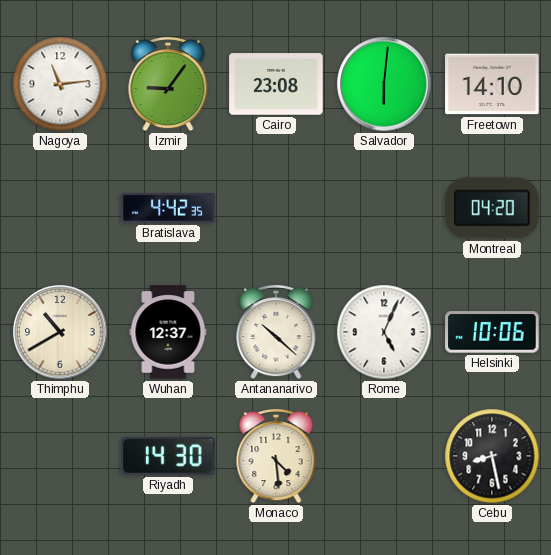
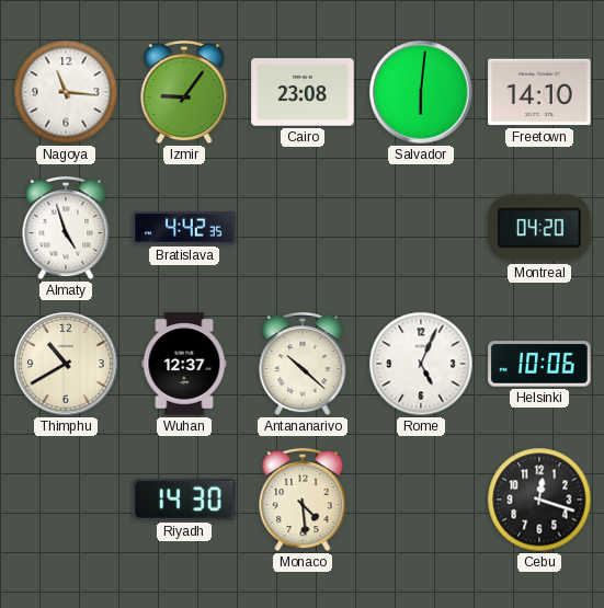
Nagoya: 11:14 -> 11:16 (66, 92)
Almaty: none -> 4:57 (66, 228)
Cebu: 8:28 -> 12:18 (539, 500)
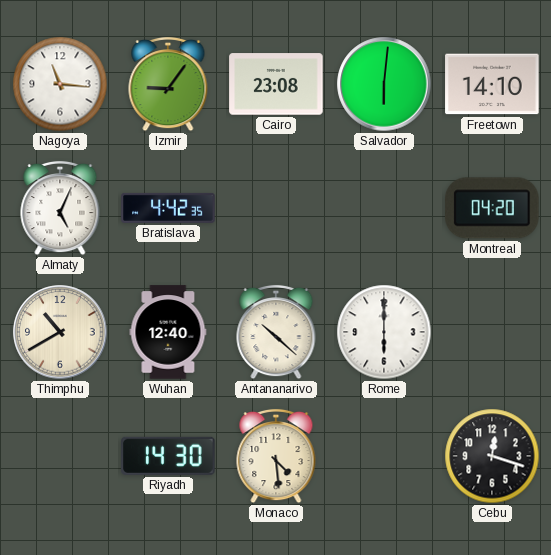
Almaty: 4:57 -> 5:04 (60, 208)
Wuhan: 12:37 -> 12:40 (168, 332)
Rome: 5:04 -> 6:00 (384, 332)
Helsinki: 10:06 -> none (539, 364)
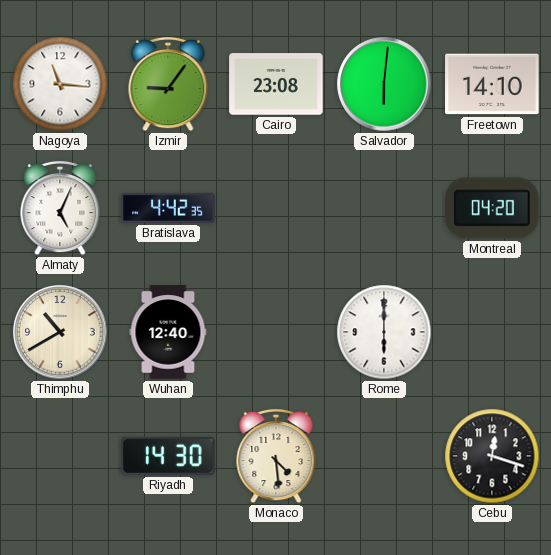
Antananarivo: 10:22 -> none (276, 332)
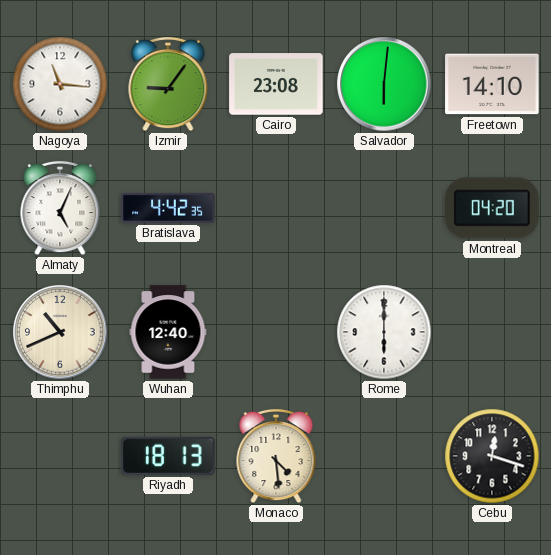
Thimphu: 10:40 -> 10:41 (60, 332)
Riyadh: 14:30 -> 18:13 (168, 456)
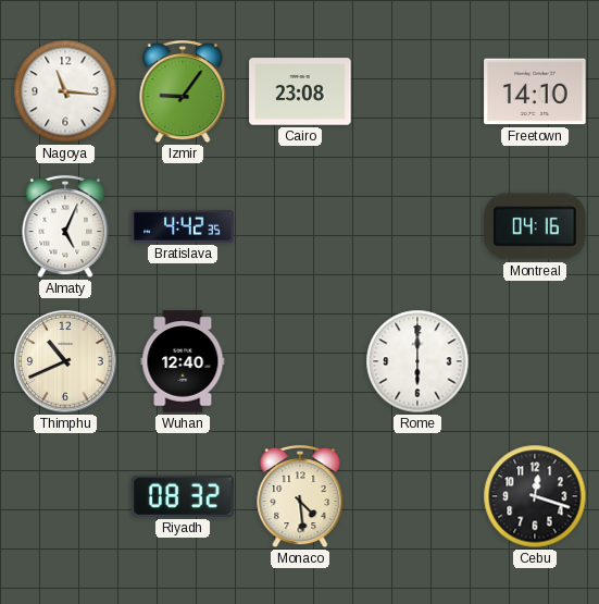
Salvador: 6:01 -> none (384, 84)
Montreal: 04:20 -> 04:16 (536, 226)
Riyadh: 18:13 -> 08:32 (183, 496)
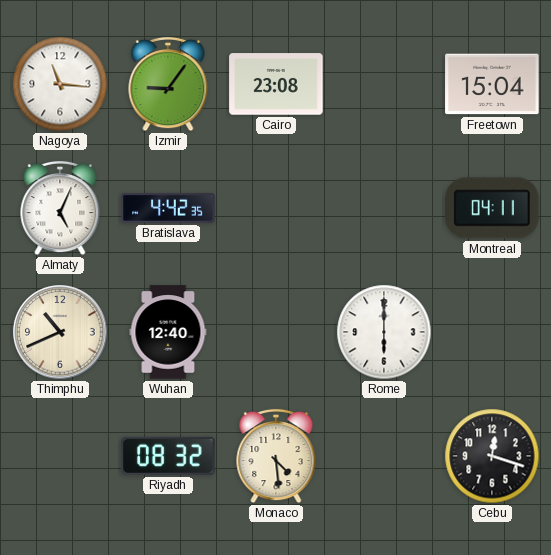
Freetown: 14:10 -> 15:04 (492, 84)
Montreal: 04:16 -> 04:11 (493, 208)
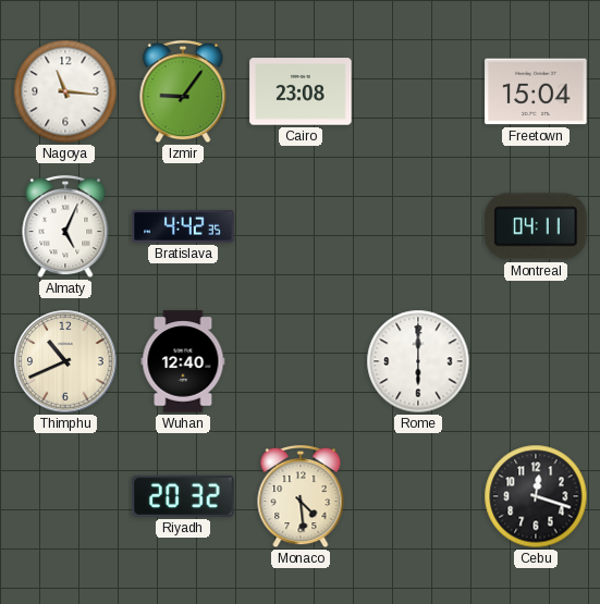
Riyadh: 08:32 -> 20:32 (183, 496)
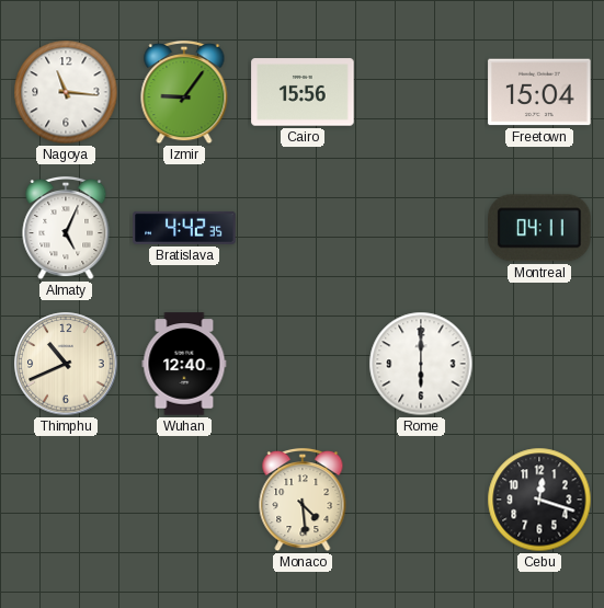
Cairo: 23:08 -> 15:56 (303, 92)
Riyadh: 20:32 -> none (183, 496)
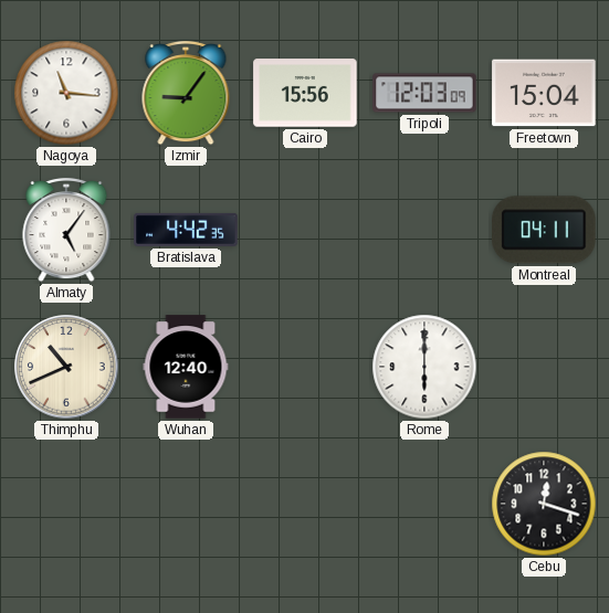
Tripoli: none -> 12:03 (424, 93)
Almaty: 5:04 -> 5:06 (66, 230)
Monaco: 4:29 -> none (303, 500)
